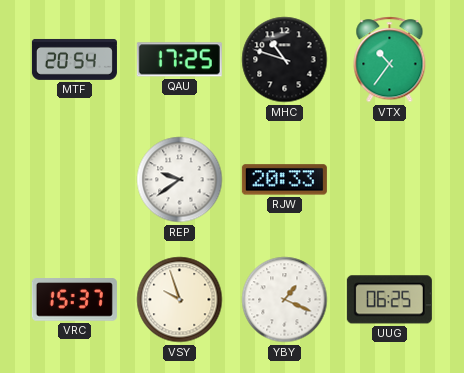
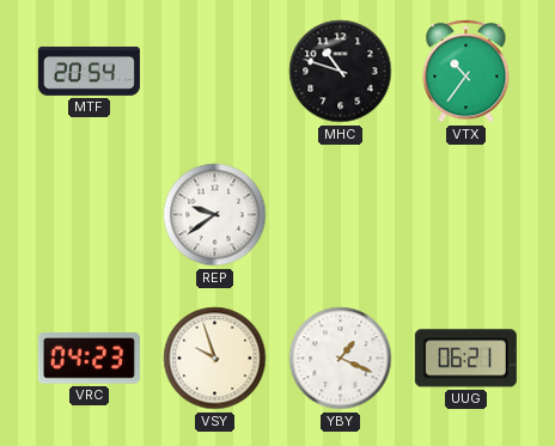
QAU: 17:25 -> none (179, 60)
RJW: 20:33 -> none (284, 180)
VRC: 15:37 -> 04:23 (89, 359)
UUG: 06:25 -> 06:21 (465, 359)
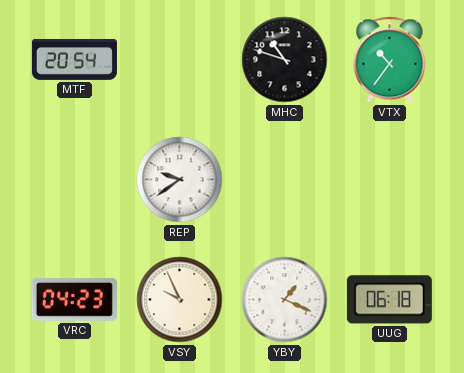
VSY: 9:57 -> 9:56 (180, 300)
UUG: 06:21 -> 06:18 (389, 300)
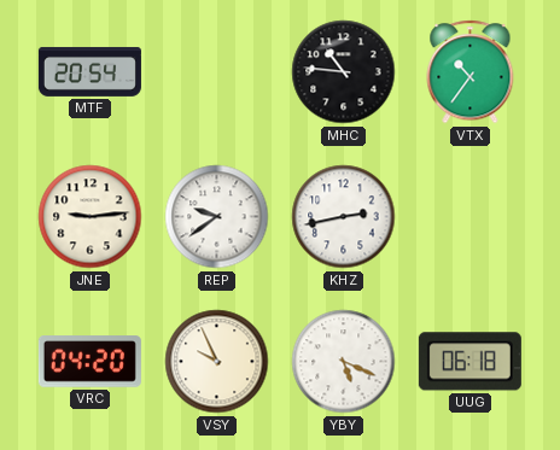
MHC: 10:48 -> 10:46 (344, 72)
JNE: none -> 9:14 (91, 217)
KHZ: none -> 2:43 (344, 217)
VRC: 04:23 -> 04:20 (89, 362)
YBY: 1:19 -> 5:19 (344, 362)
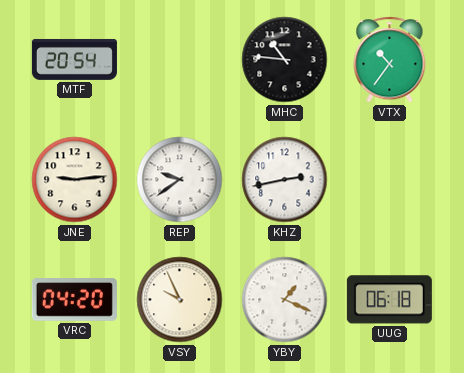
YBY: 5:19 -> 1:19 (285, 300)
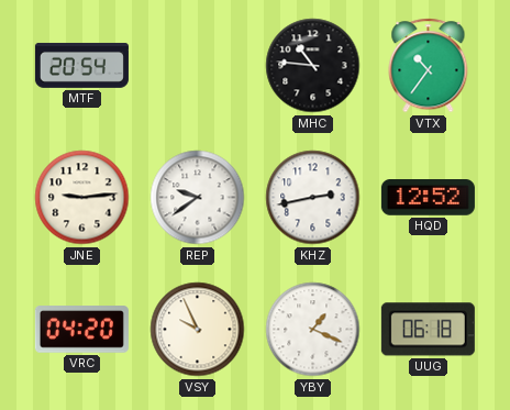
HQD: none -> 12:52 (428, 198)
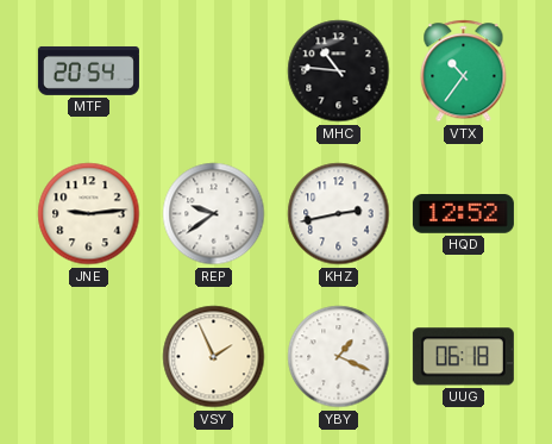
VRC: 04:20 -> none (81, 330)
VSY: 9:56 -> 1:56 (214, 357)
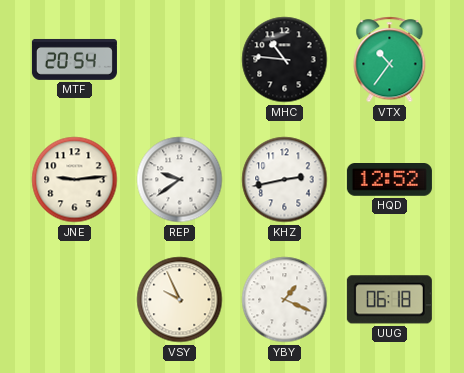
VSY: 1:56 -> 9:56 (180, 300)
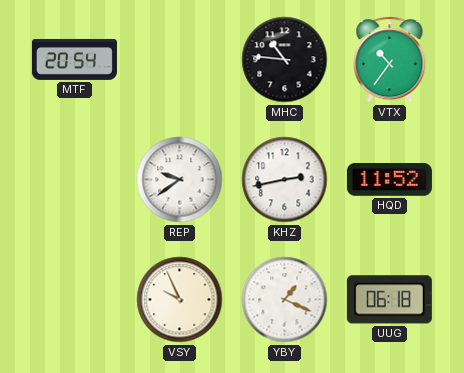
JNE: 9:14 -> none (75, 180)
HQD: 12:52 -> 11:52 (389, 180)
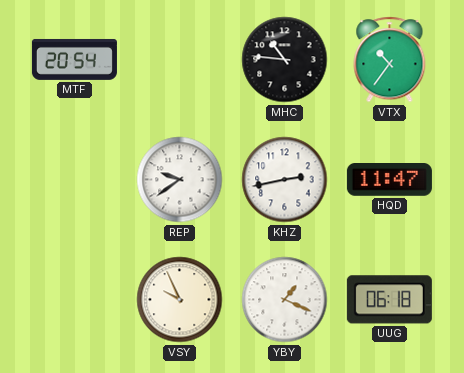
HQD: 11:52 -> 11:47 (389, 180)
